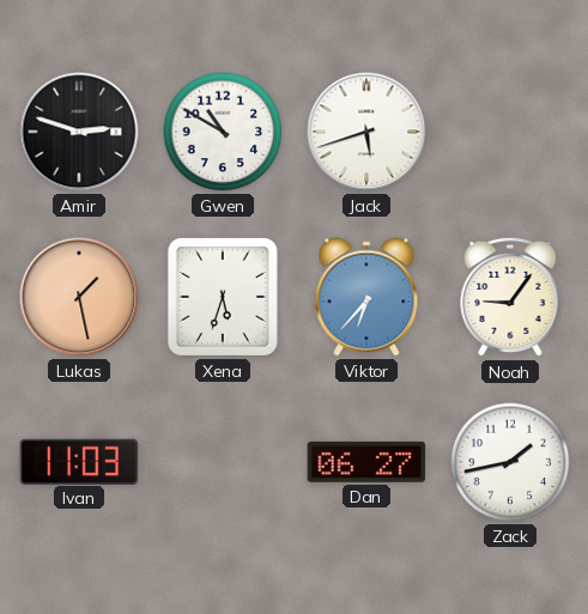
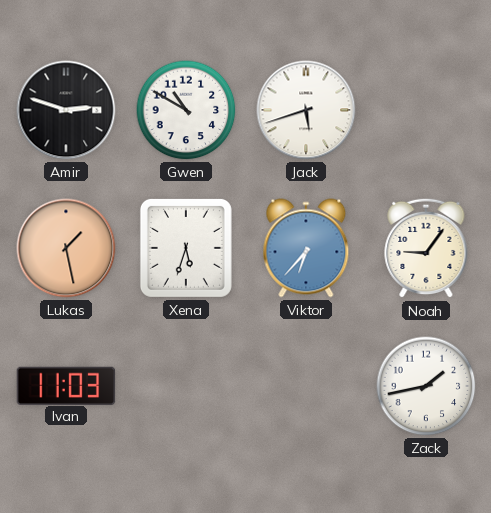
Dan: 06:27 -> none (366, 462)
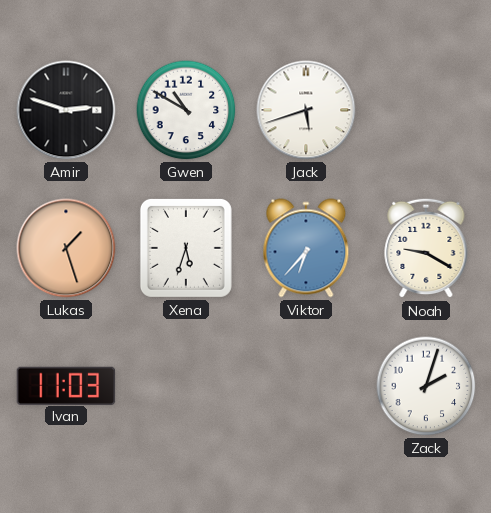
Lukas: 1:28 -> 1:27 (66, 248)
Noah: 9:06 -> 9:20 (426, 248)
Zack: 1:43 -> 2:03 (426, 386)
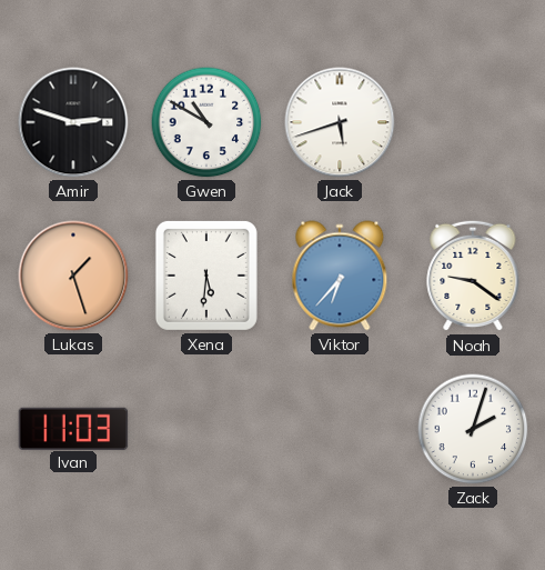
Xena: 5:33 -> 5:31 (206, 276)
Noah: 9:20 -> 9:21 (473, 276)
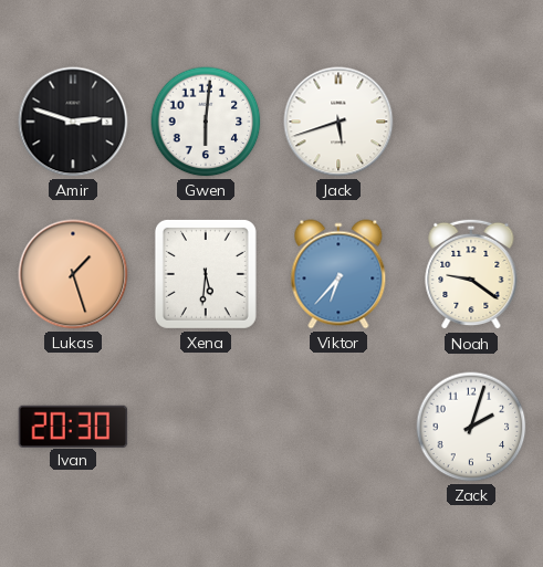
Gwen: 10:50 -> 6:01 (206, 122)
Ivan: 11:03 -> 20:30 (73, 426)
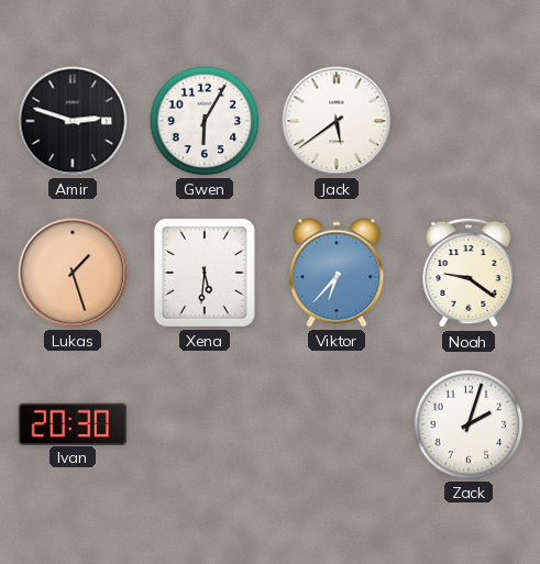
Gwen: 6:01 -> 6:05 (205, 121)
Jack: 5:42 -> 5:39 (337, 121)
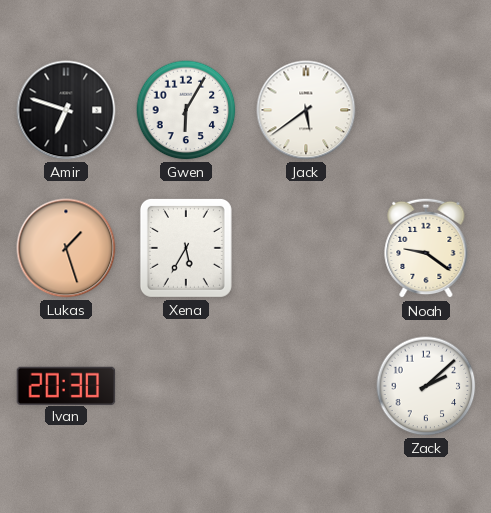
Amir: 2:48 -> 6:48 (66, 110)
Xena: 5:31 -> 5:35 (186, 248)
Viktor: 6:37 -> none (337, 273)
Zack: 2:03 -> 2:08 (426, 386)
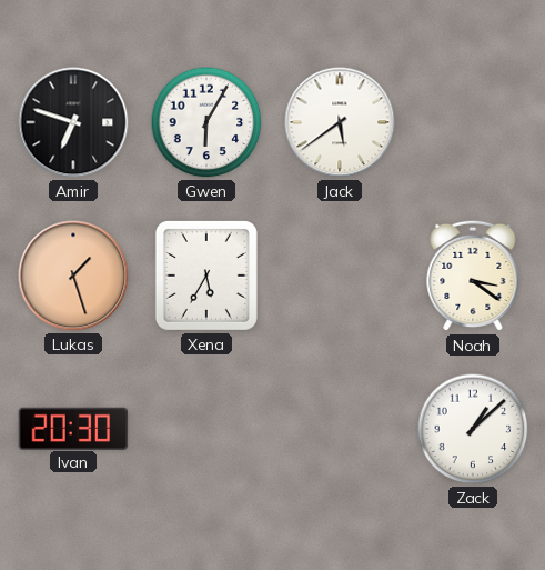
Noah: 9:21 -> 3:21 (473, 276)
Zack: 2:08 -> 1:08 (473, 429)
